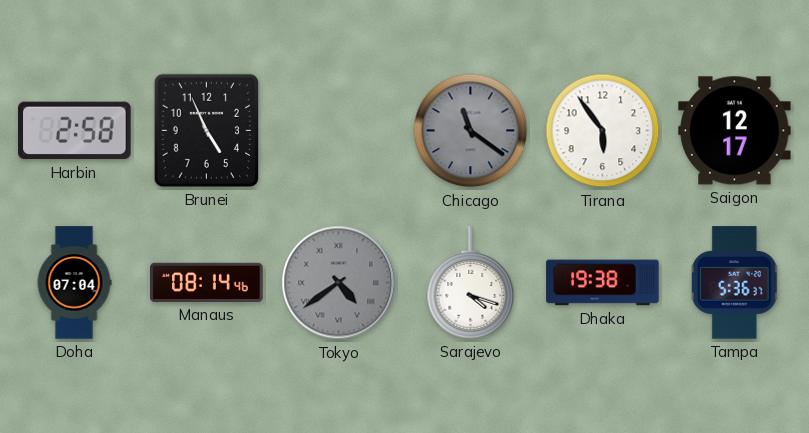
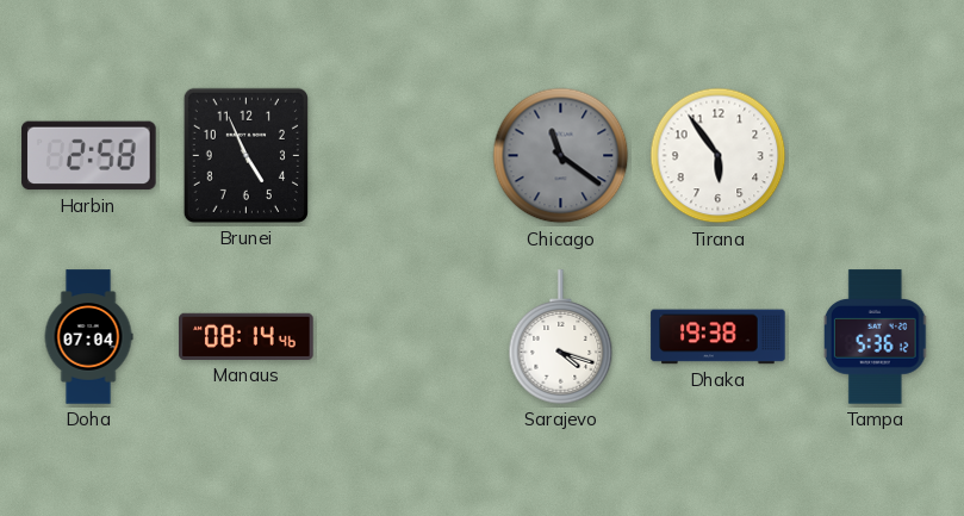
Saigon: 12:17 -> none (735, 131)
Tokyo: 4:39 -> none (339, 283)
Tampa: 5:36:37 -> 5:36:12 (876, 337)
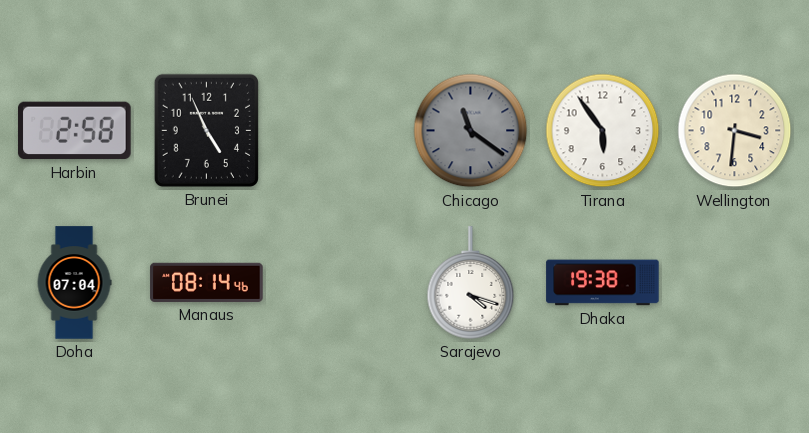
Wellington: none -> 3:31 (735, 131)
Tampa: 5:36 -> none (876, 337)
